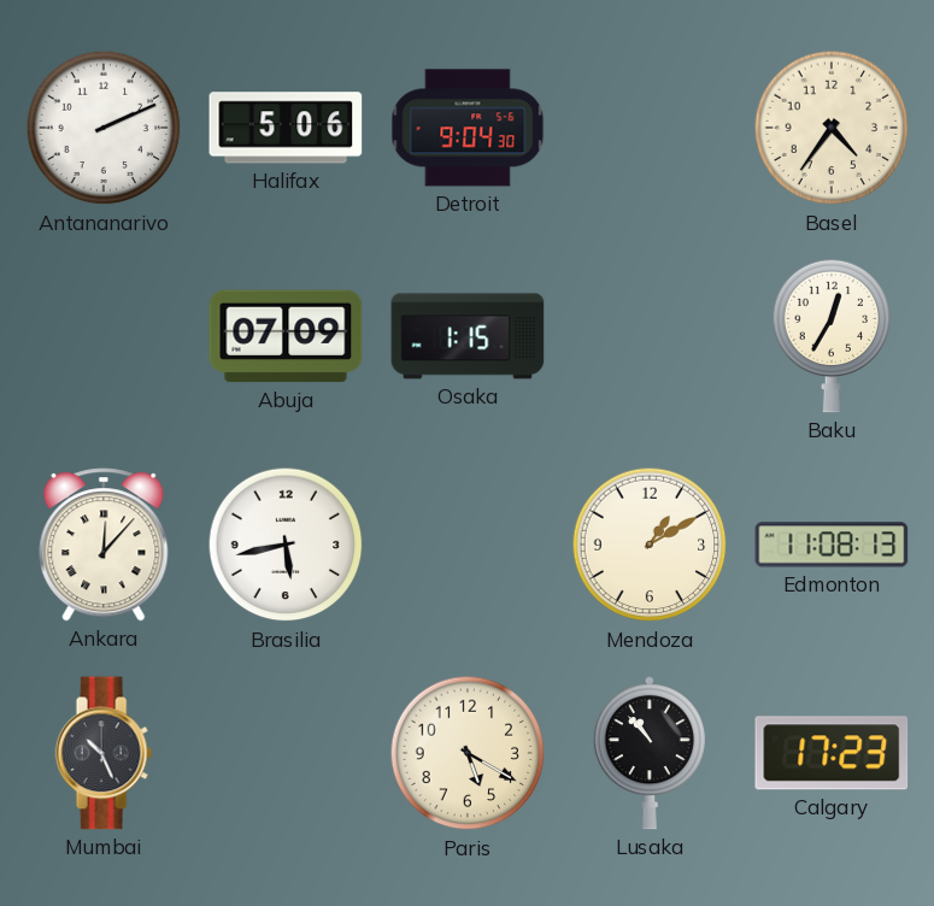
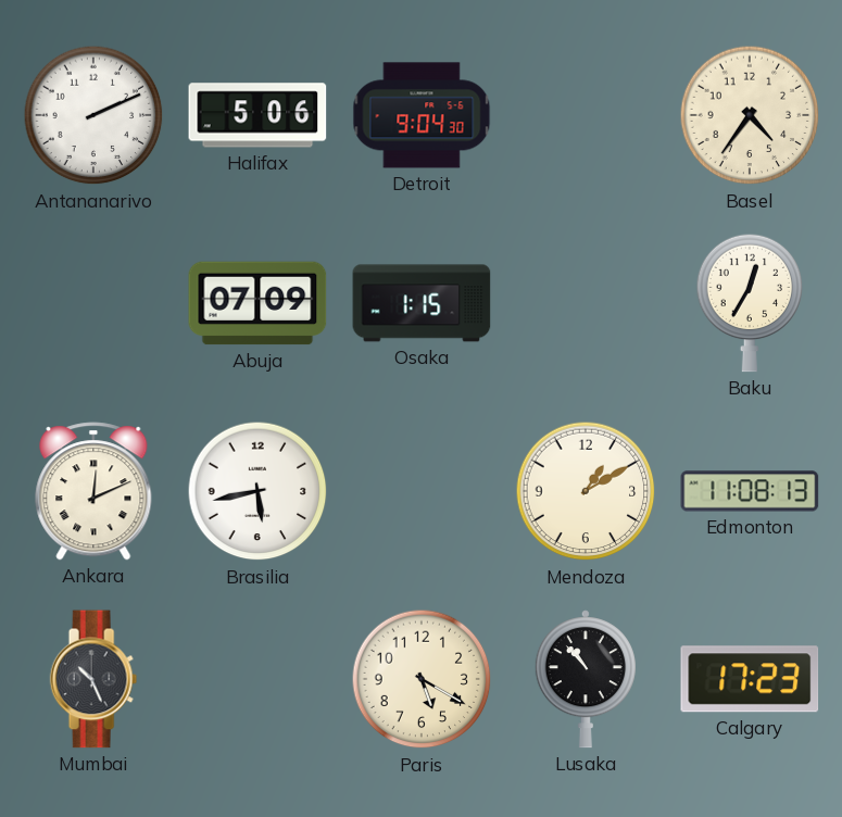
Ankara: 12:07 -> 12:11 (93, 491)
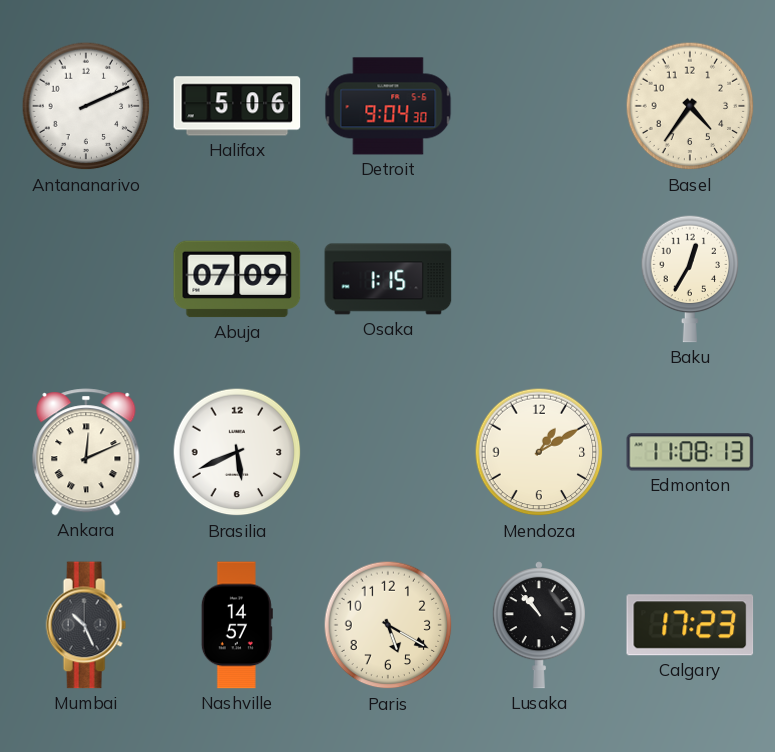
Brasilia: 5:43 -> 5:41 (237, 452)
Nashville: none -> 14:57 (237, 625)
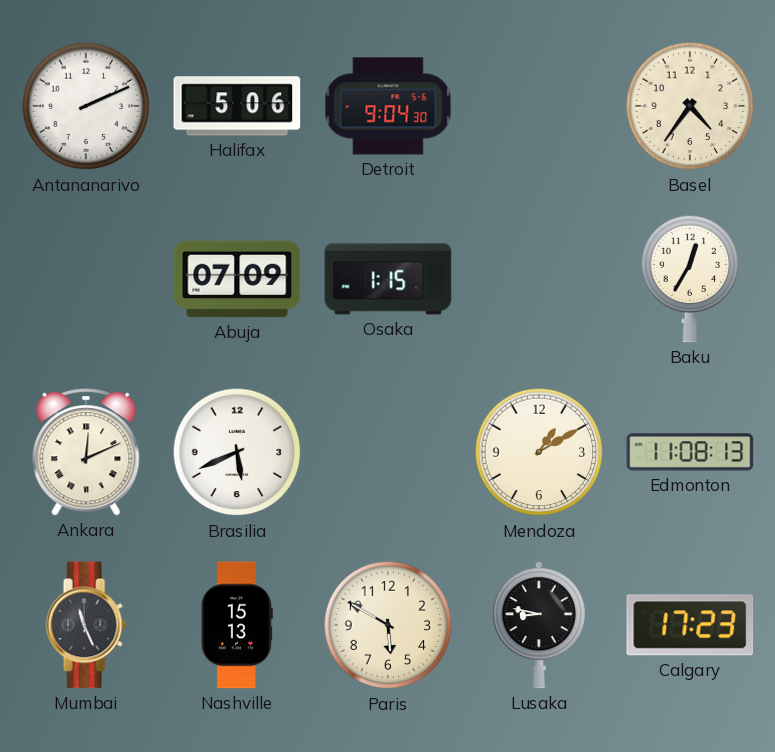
Mumbai: 10:26 -> 11:26 (86, 625)
Nashville: 14:57 -> 15:13 (237, 625)
Paris: 5:20 -> 5:50 (388, 625)
Lusaka: 10:53 -> 8:47 (539, 625)
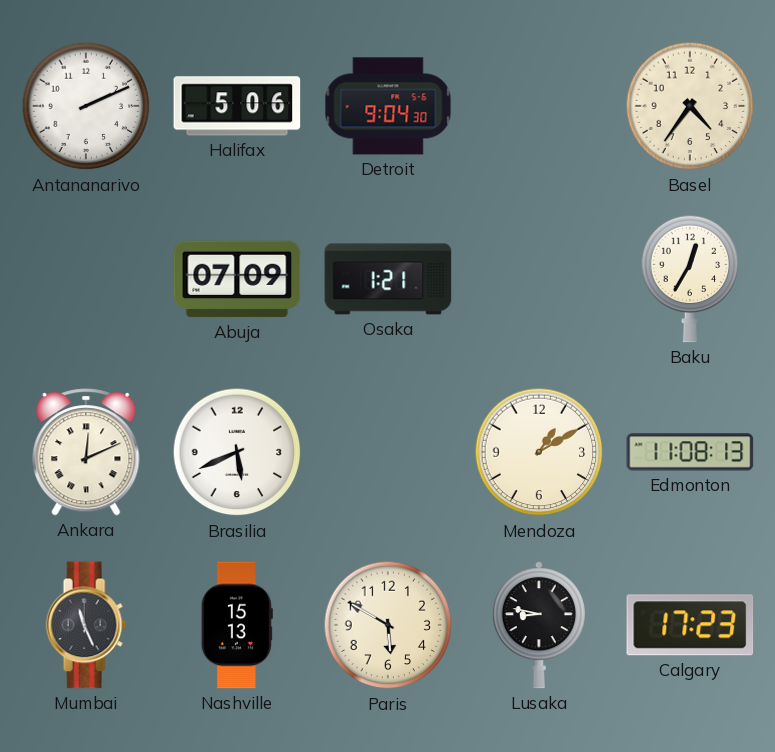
Osaka: 1:15 -> 1:21 (388, 279)
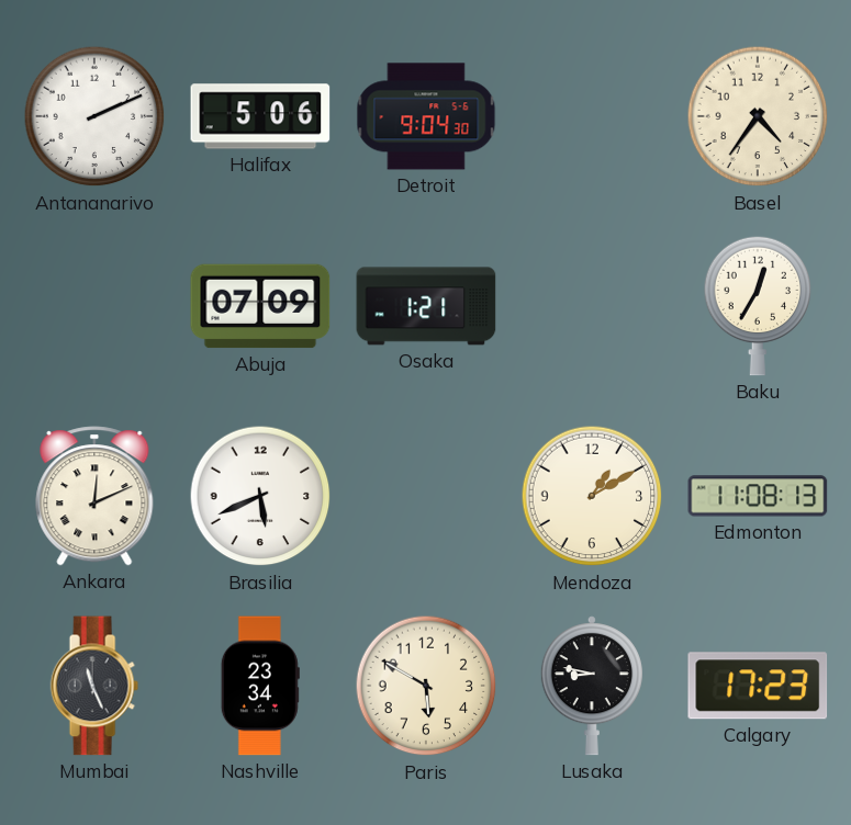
Nashville: 15:13 -> 23:34 (260, 686)
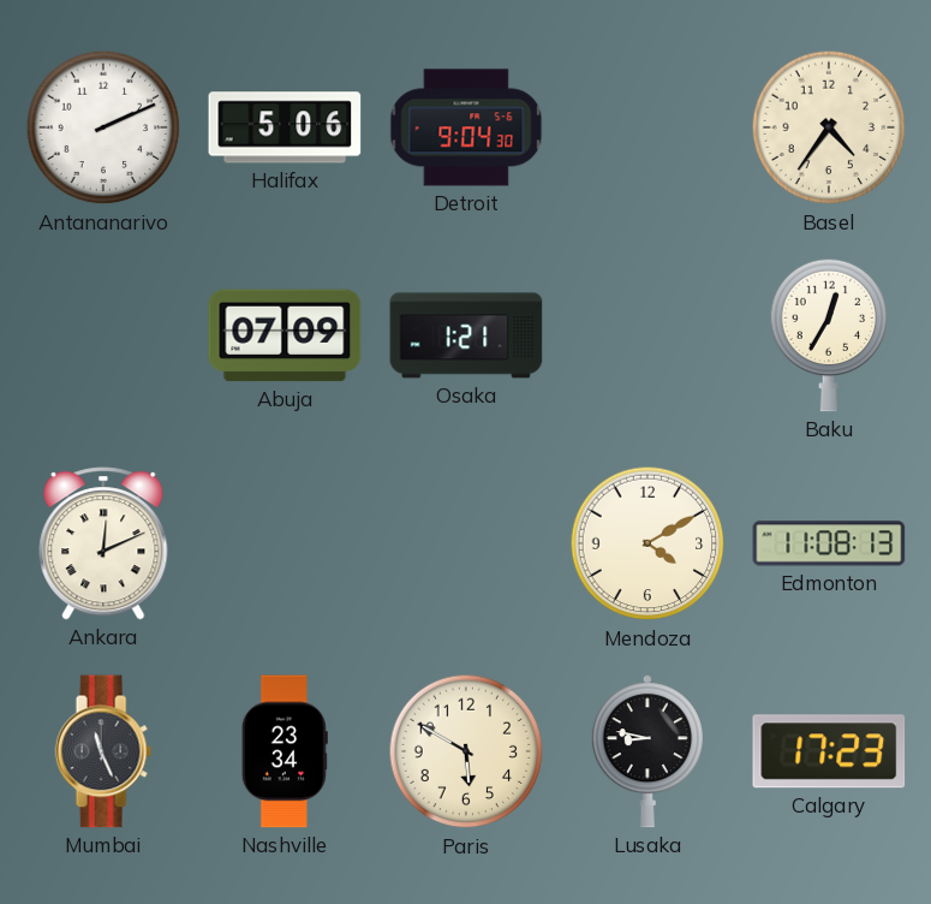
Brasilia: 5:41 -> none (260, 496)
Mendoza: 1:10 -> 4:10 (647, 543)
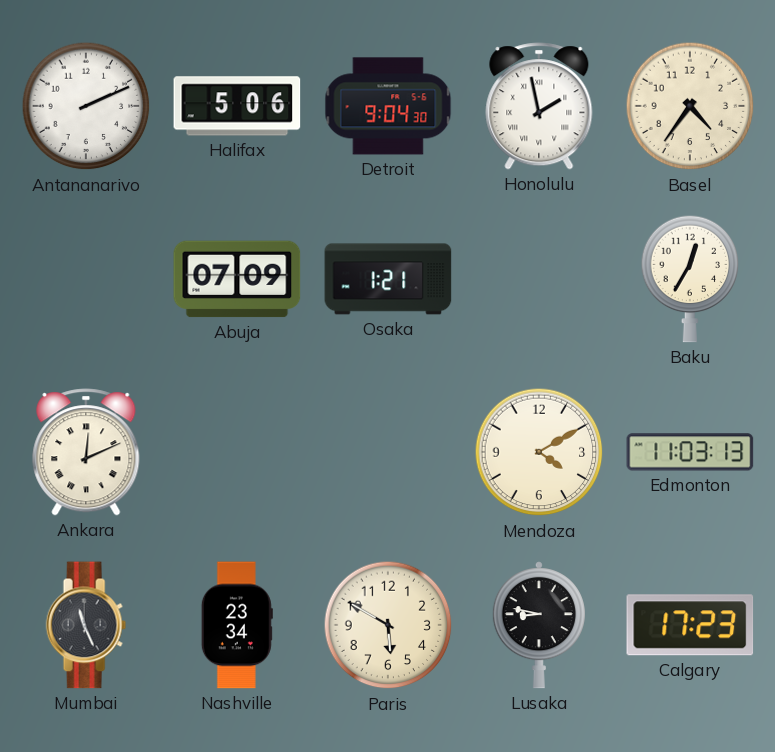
Honolulu: none -> 1:58 (539, 106)
Edmonton: 11:08 -> 11:03 (690, 452)
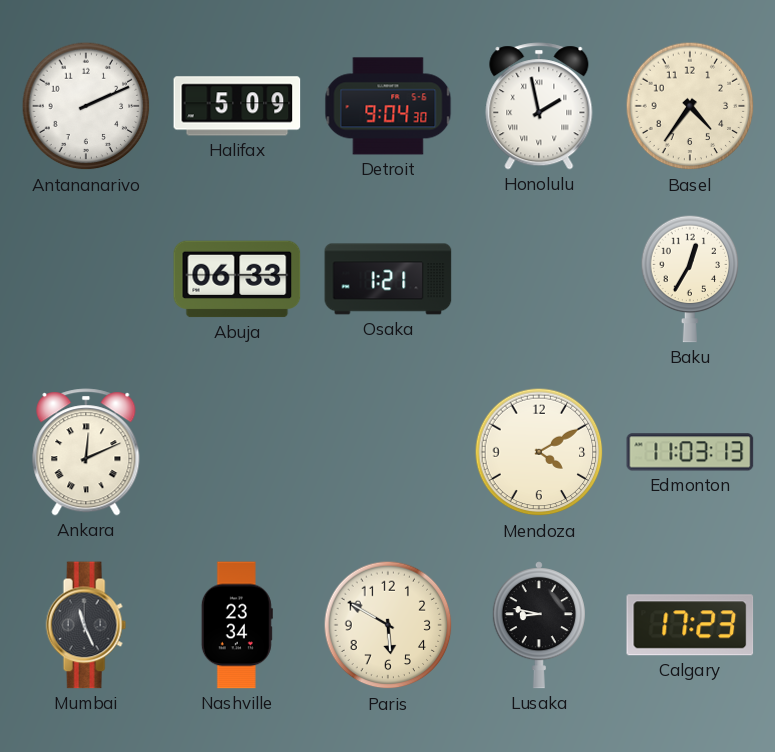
Halifax: 5:06 -> 5:09 (237, 106)
Abuja: 07:09 -> 06:33 (237, 279)
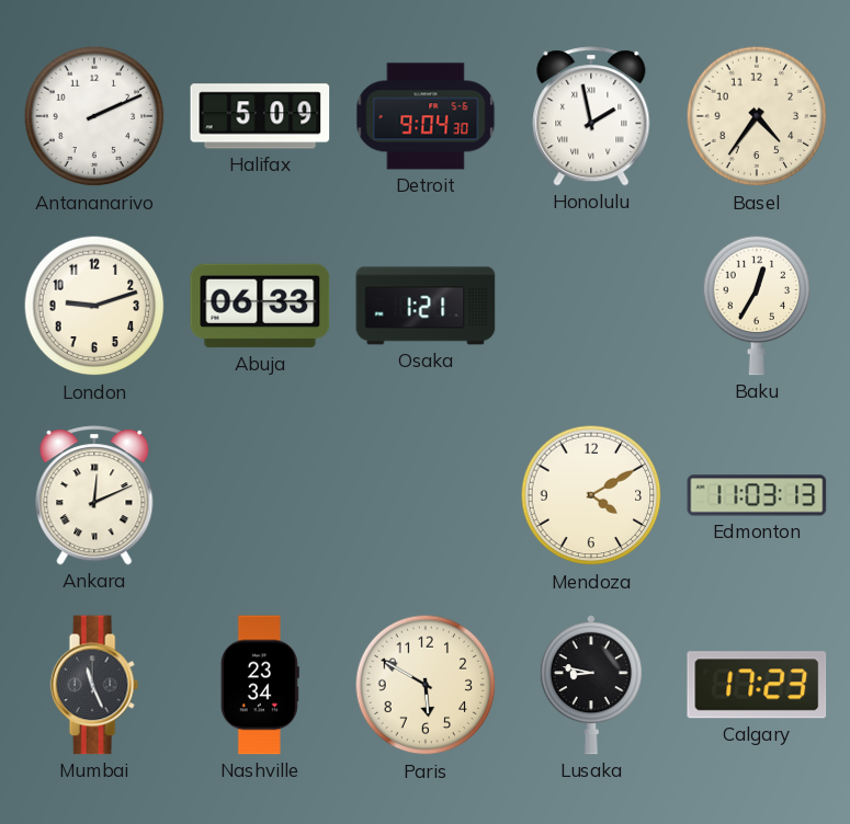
London: none -> 9:12 (94, 306)
